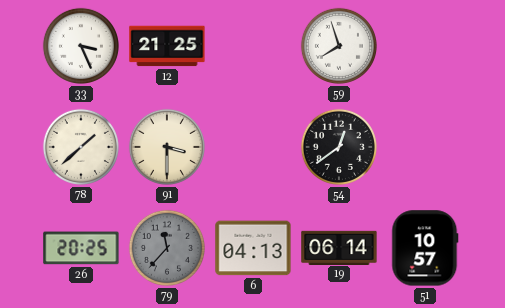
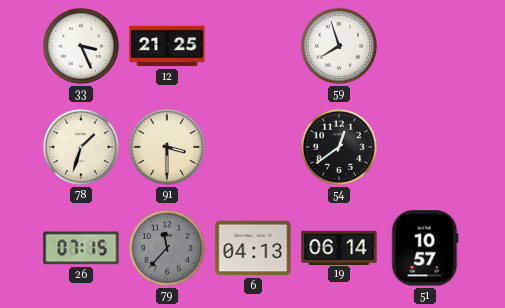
78: 1:38 -> 1:33 (81, 147)
26: 20:25 -> 07:15 (81, 248)
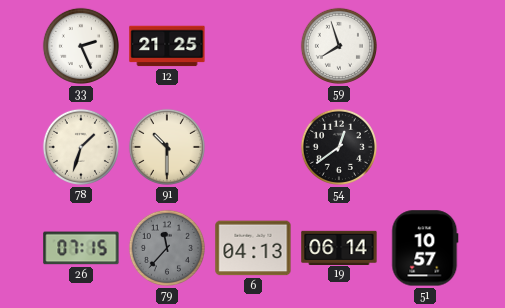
33: 3:26 -> 2:26 (81, 46)
91: 3:30 -> 10:30 (167, 147)
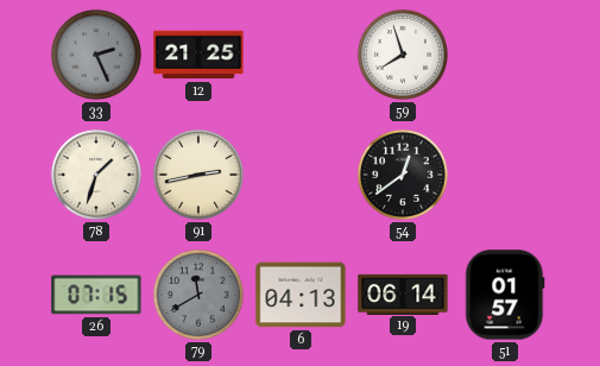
33 dial: white -> grey (96, 55)
91: 10:30 -> 2:43 (198, 175)
79: 11:37 -> 11:40 (198, 295)
51: 10:57 -> 01:57 (505, 295)
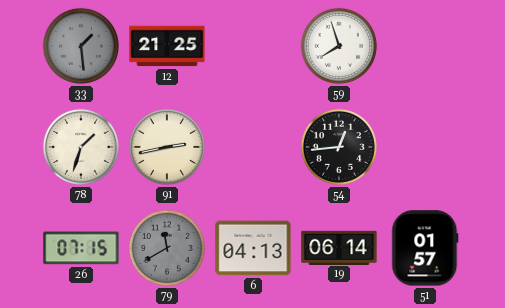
33: 2:26 -> 1:29 (81, 46)
54: 12:39 -> 12:44 (339, 147)
